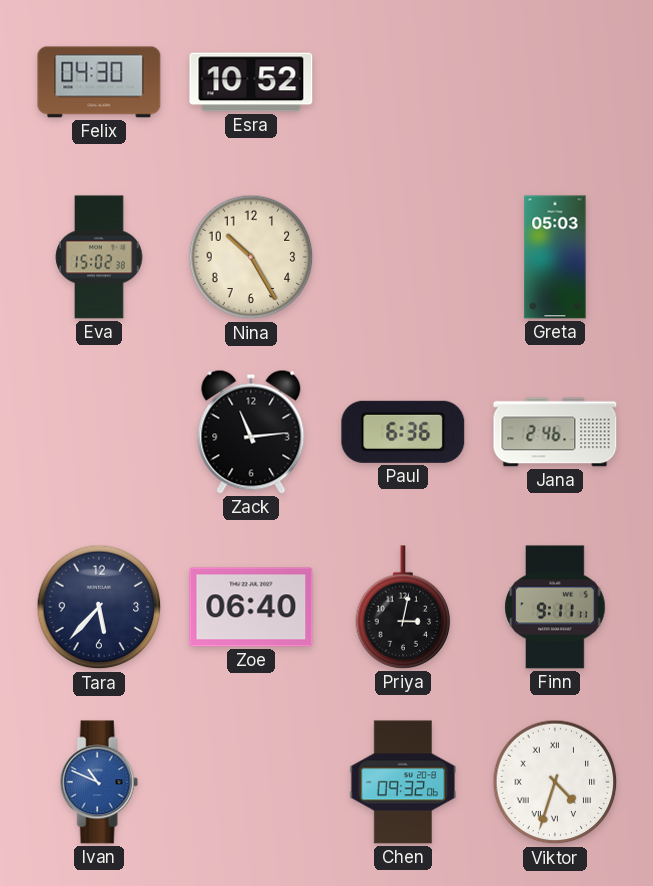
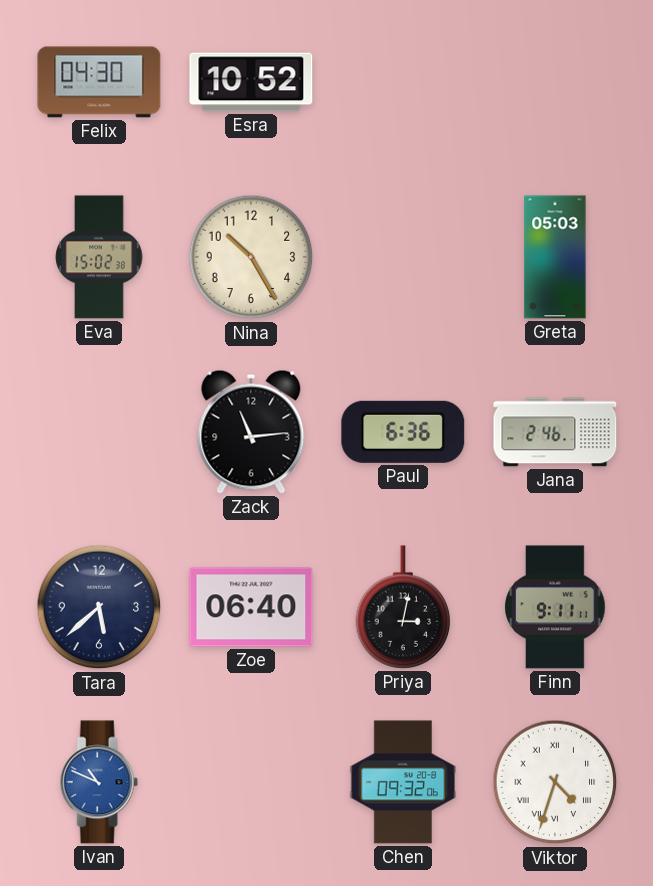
Tara: 5:37 -> 5:38 (99, 607)
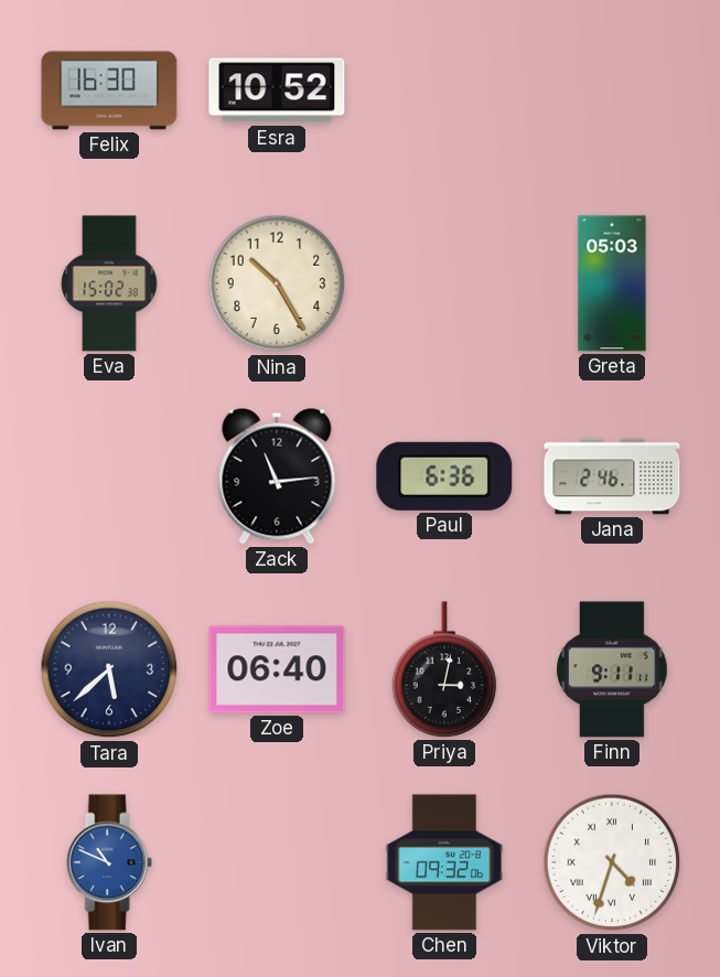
Felix: 04:30 -> 16:30 (109, 90)
